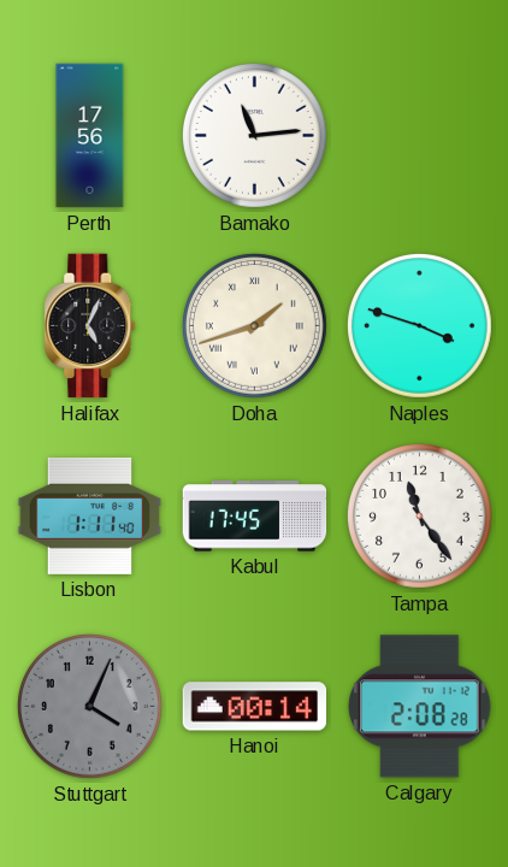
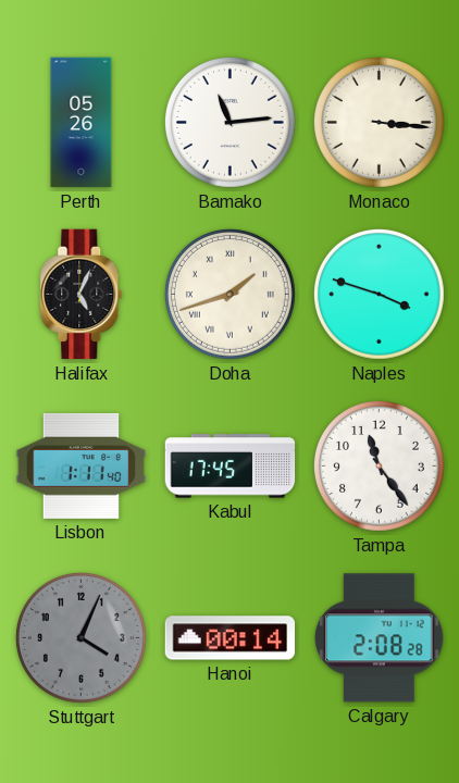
Perth: 17:56 -> 05:26 (82, 123)
Monaco: none -> 3:16 (379, 122)
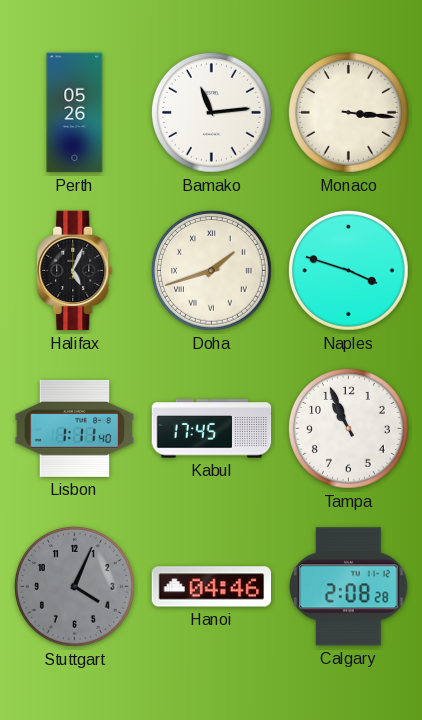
Tampa: 11:24 -> 10:56 (348, 428)
Hanoi: 00:14 -> 04:46 (212, 587)
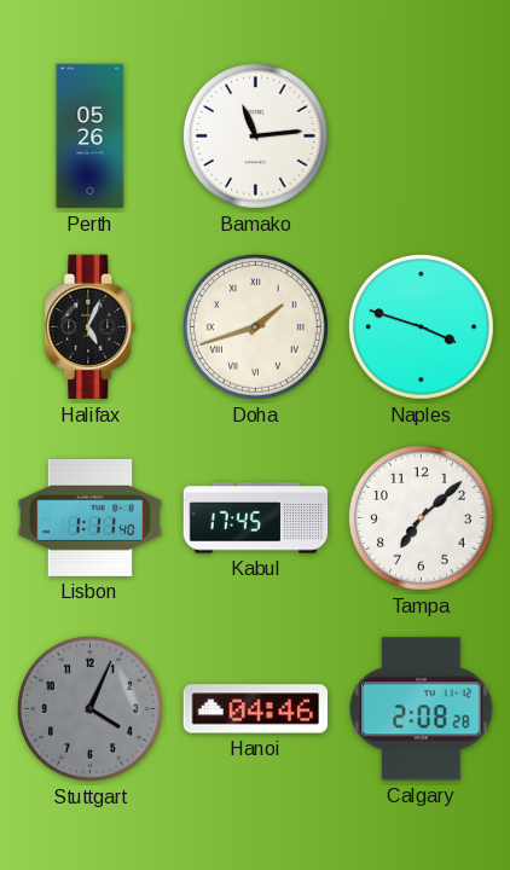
Monaco: 3:16 -> none (348, 112)
Tampa: 10:56 -> 7:08 (421, 517)
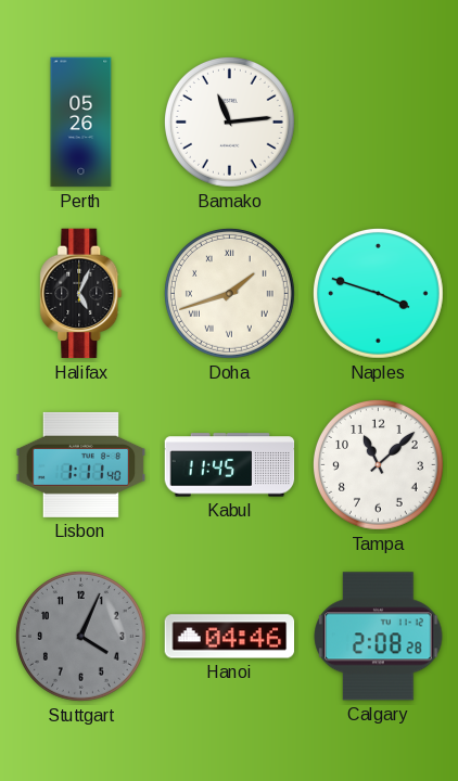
Kabul: 17:45 -> 11:45 (230, 465)
Tampa: 7:08 -> 11:08 (378, 464)
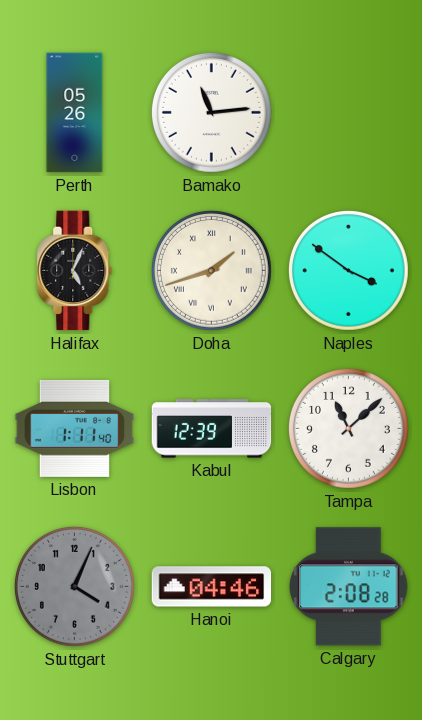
Naples: 3:48 -> 3:51 (348, 270)
Kabul: 11:45 -> 12:39 (212, 429)
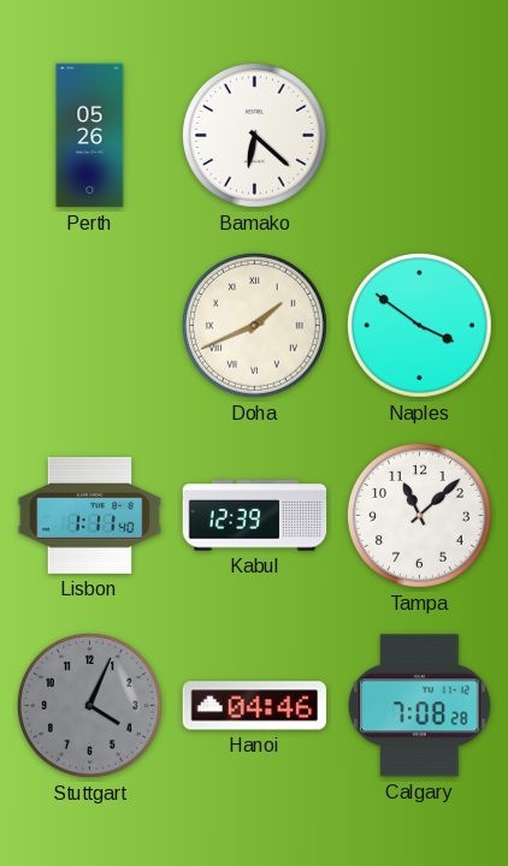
Bamako: 11:14 -> 6:22 (254, 135)
Halifax: 5:04 -> none (75, 271)
Doha: 1:42 -> 1:41 (254, 325)
Calgary: 2:08 -> 7:08 (420, 706)
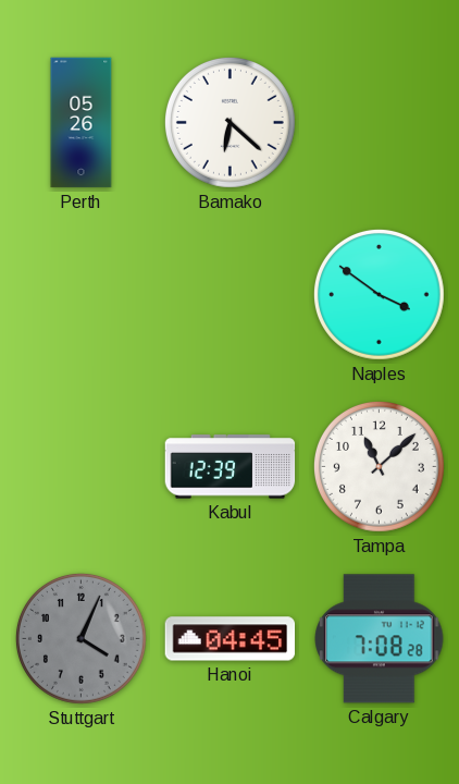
Doha: 1:41 -> none (254, 325)
Lisbon: 1:11 -> none (90, 515)
Hanoi: 04:46 -> 04:45 (231, 639)
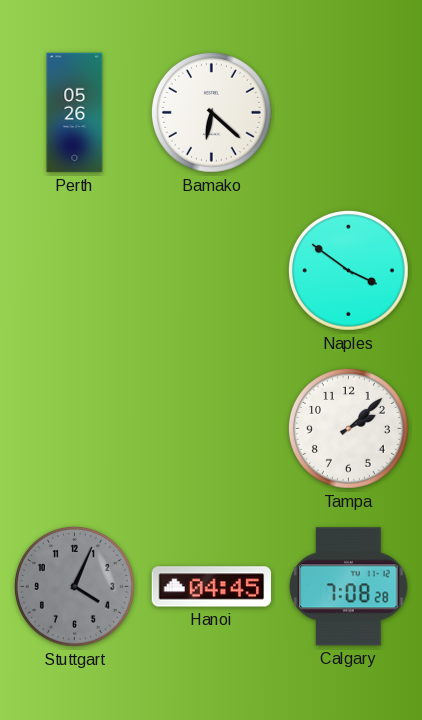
Kabul: 12:39 -> none (231, 467)
Tampa: 11:08 -> 2:08 (348, 428)
